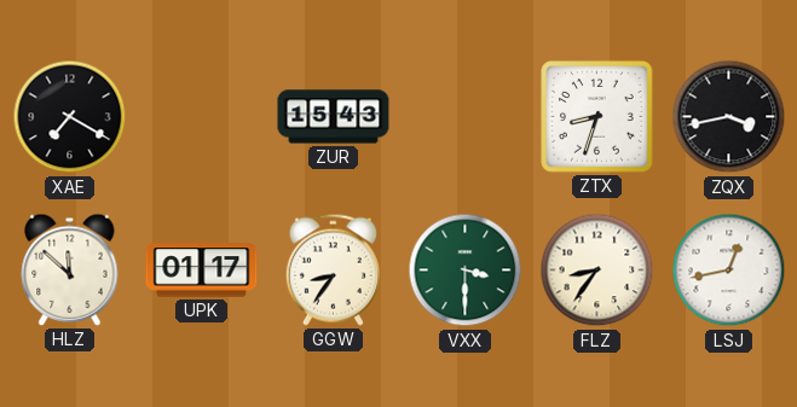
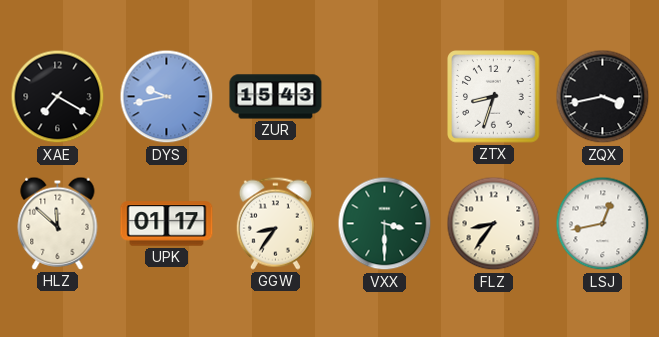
DYS: none -> 9:43 (167, 97)
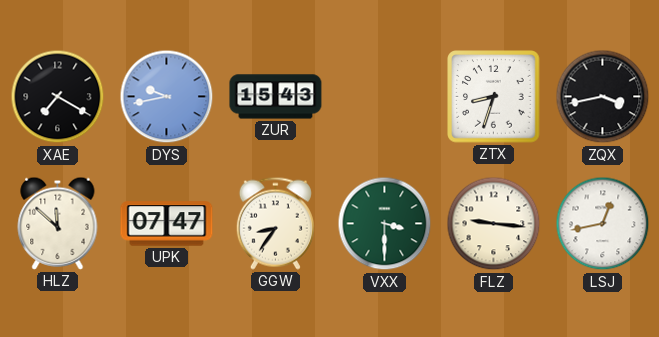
UPK: 01:17 -> 07:47 (167, 224)
FLZ: 8:36 -> 9:16 (494, 224)
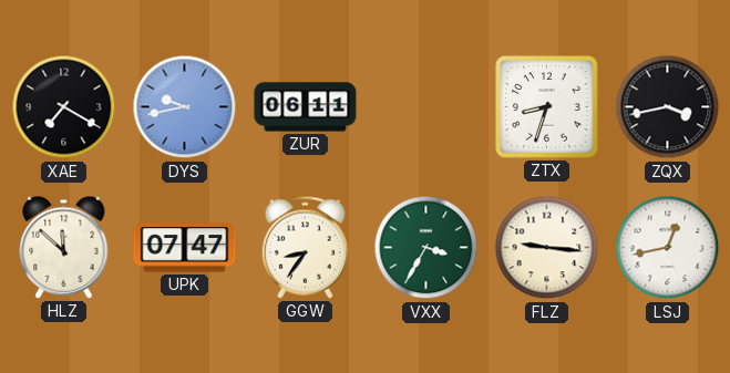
ZUR: 15:43 -> 06:11 (306, 107)
VXX: 3:30 -> 3:35 (426, 248)
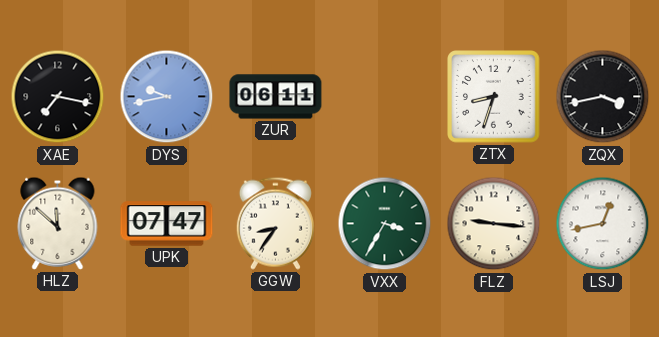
XAE: 7:20 -> 7:17 (58, 97)
